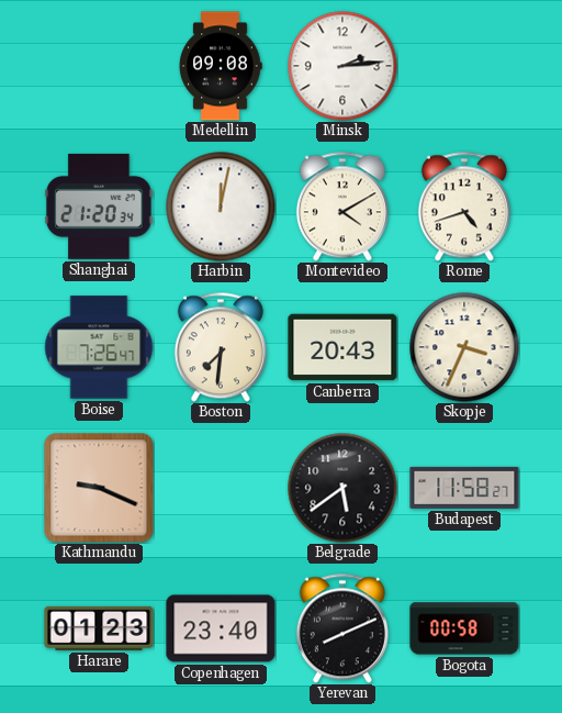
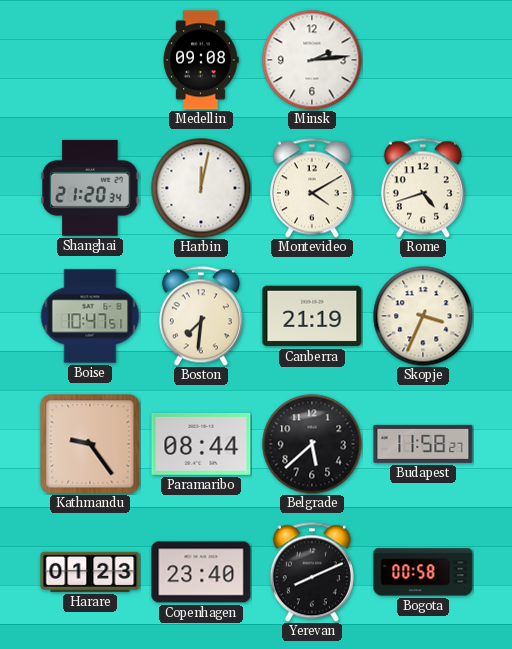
Boise: 7:26 -> 10:47 (90, 316)
Canberra: 20:43 -> 21:19 (312, 316)
Kathmandu: 9:19 -> 9:24 (90, 444)
Paramaribo: none -> 08:44 (201, 444)
Belgrade: 5:39 -> 5:38 (312, 444)
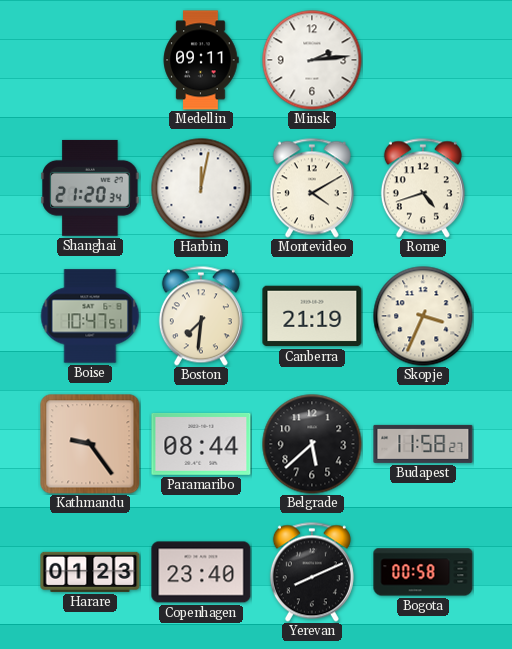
Medellin: 09:08 -> 09:11 (201, 60)
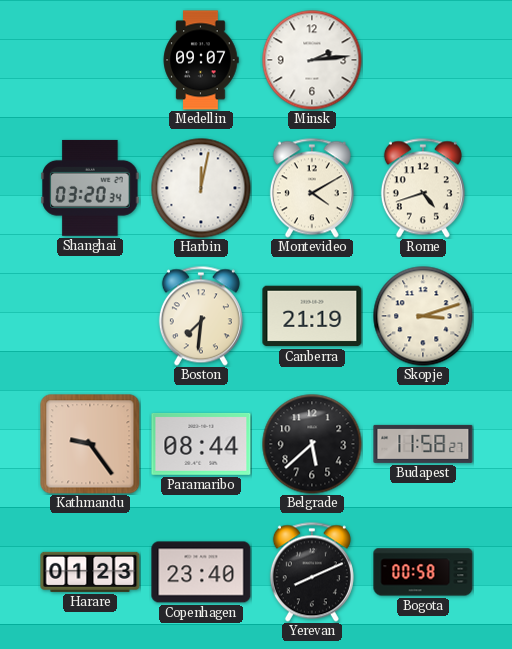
Medellin: 09:11 -> 09:07 (201, 60)
Shanghai: 21:20 -> 03:20 (90, 188)
Boise: 10:47 -> none (90, 316)
Skopje: 3:34 -> 3:12 (423, 316)
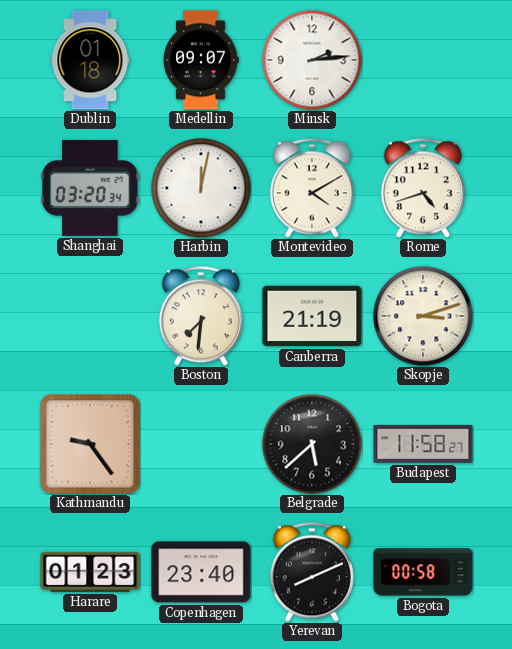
Dublin: none -> 01:18 (90, 60)
Paramaribo: 08:44 -> none (201, 444)
